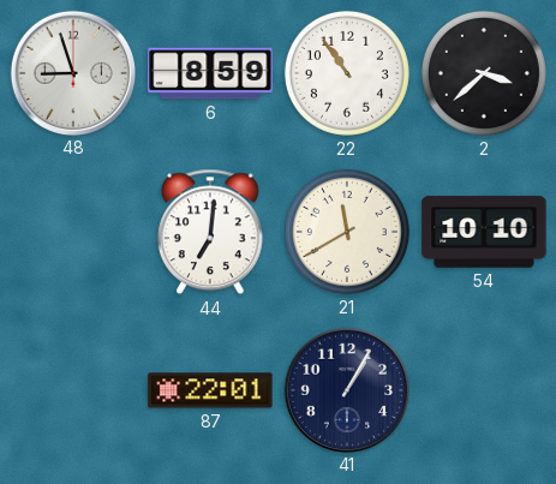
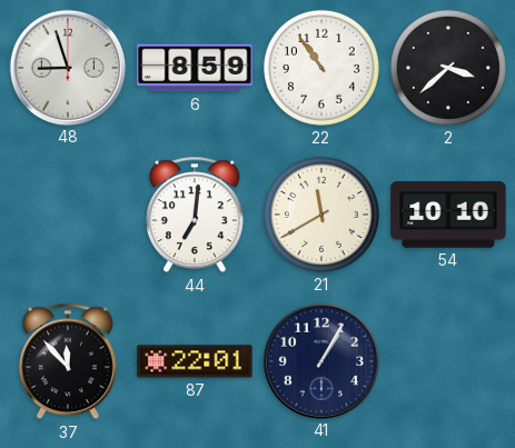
37: none -> 11:53 (68, 361)
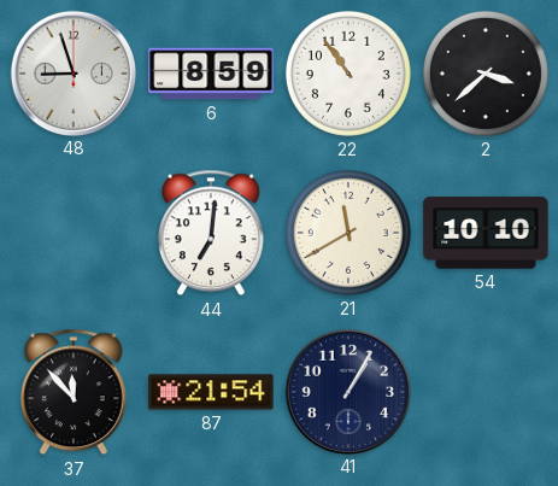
87: 22:01 -> 21:54 (211, 392)
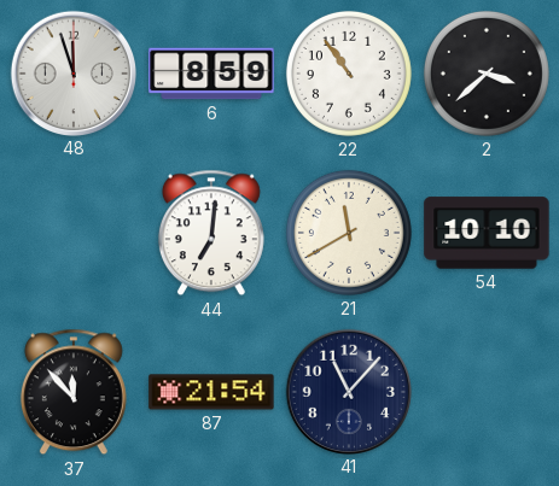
48: 8:57 -> 11:57 (72, 72)
41: 1:05 -> 11:07 (348, 391)
